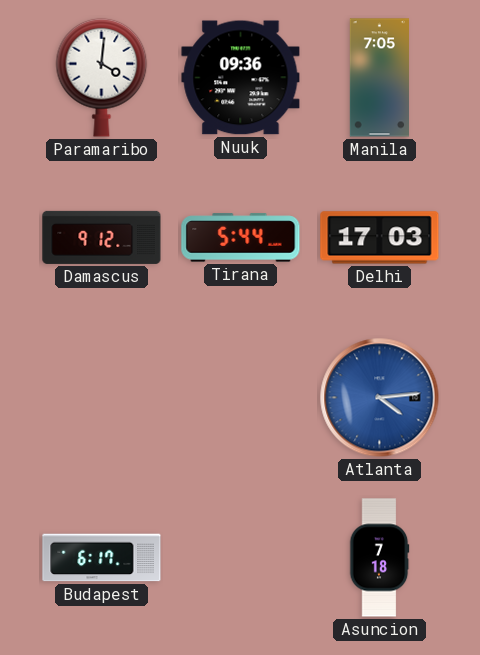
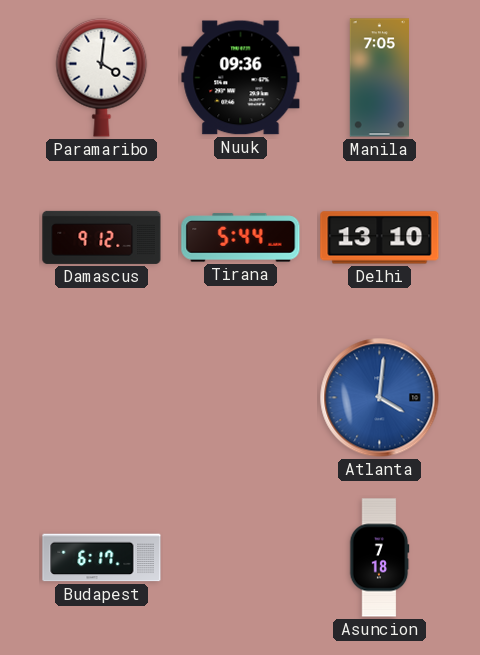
Delhi: 17:03 -> 13:10 (380, 238)
Atlanta: 4:14 -> 4:01 (380, 398)
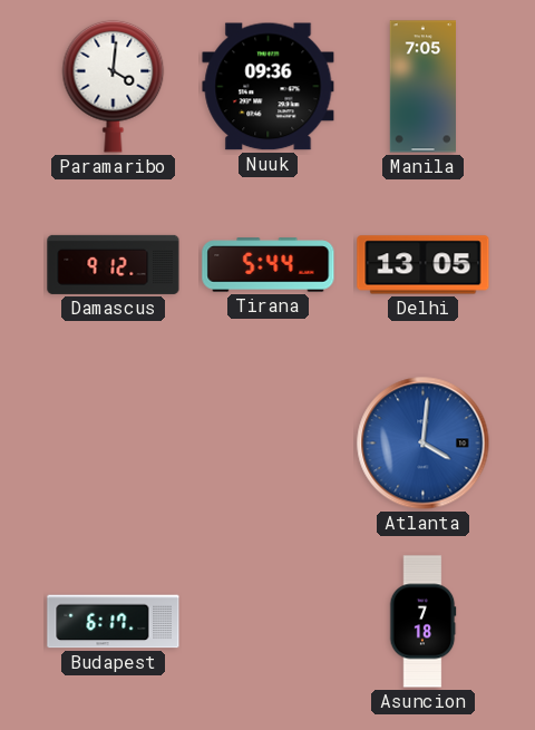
Delhi: 13:10 -> 13:05 (424, 265)
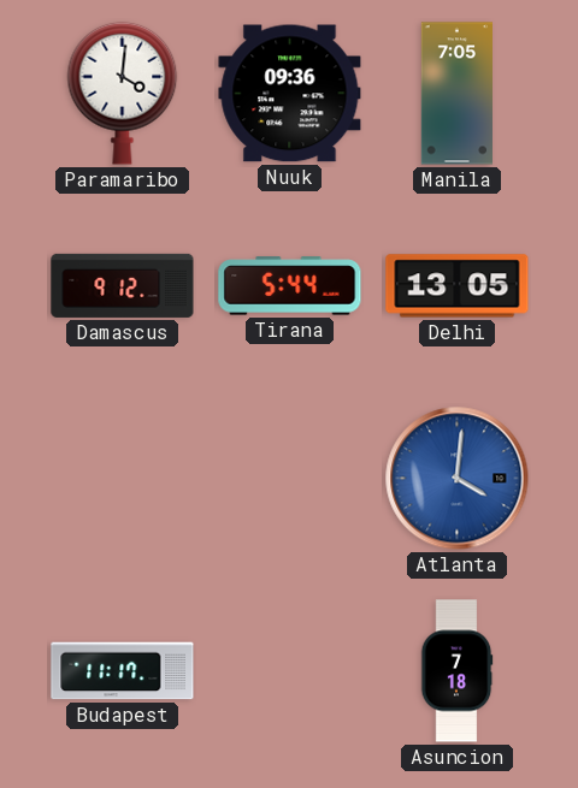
Budapest: 6:17 -> 11:17 (123, 671)
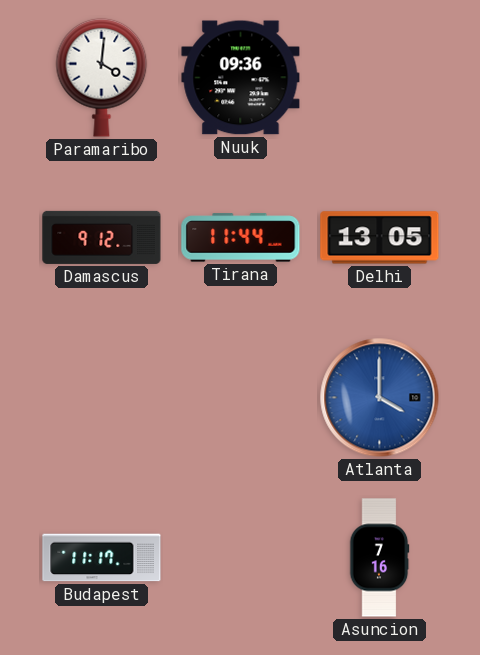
Manila: 7:05 -> none (456, 94)
Tirana: 5:44 -> 11:44 (241, 238)
Atlanta: 4:01 -> 4:00 (380, 398)
Asuncion: 7:18 -> 7:16 (379, 558)
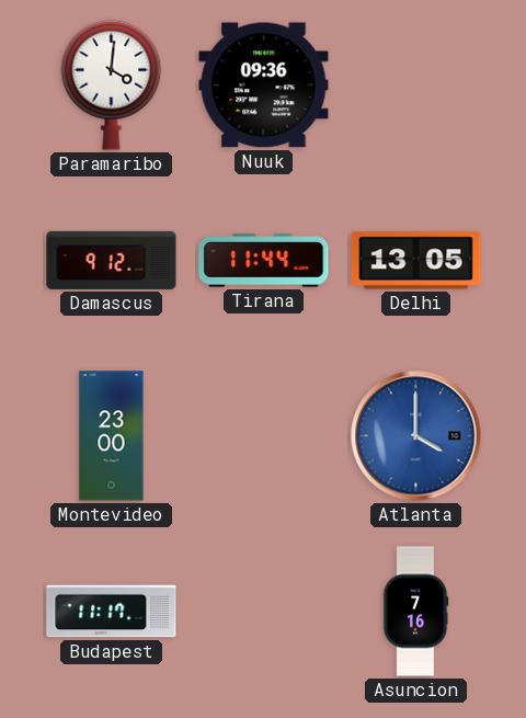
Montevideo: none -> 23:00 (112, 436)
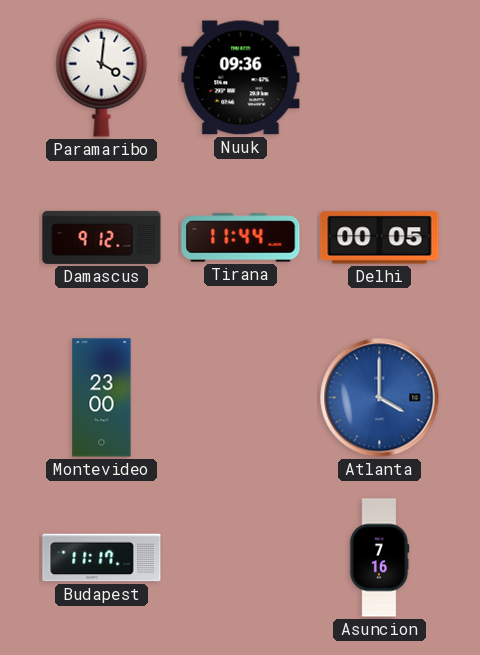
Delhi: 13:05 -> 00:05 (380, 238)
